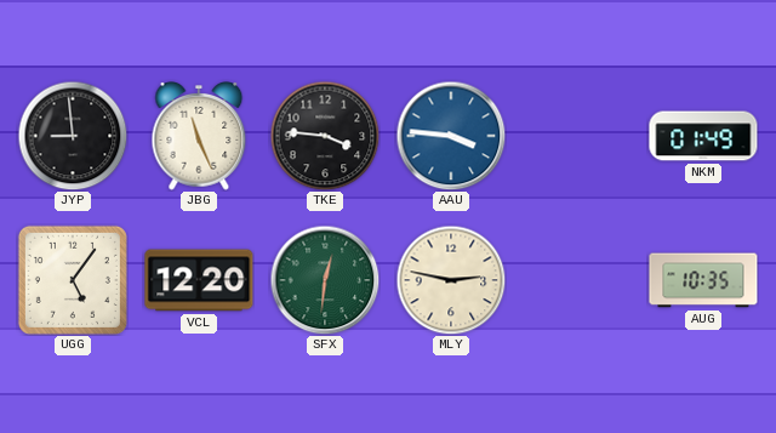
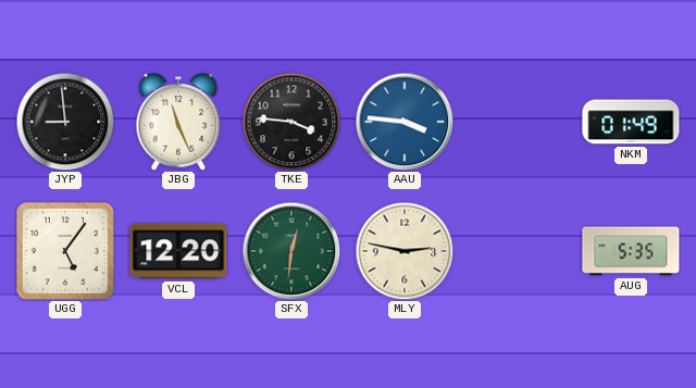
AUG: 10:35 -> 5:35 (631, 251)
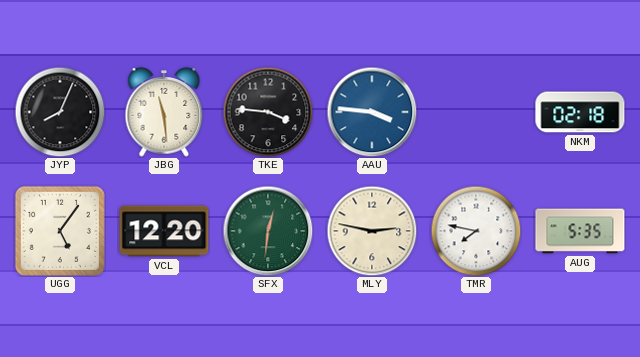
JYP: 8:59 -> 8:04 (60, 112)
JBG: 11:26 -> 11:29 (164, 113)
NKM: 01:49 -> 02:18 (580, 112)
TMR: none -> 7:47 (476, 231)
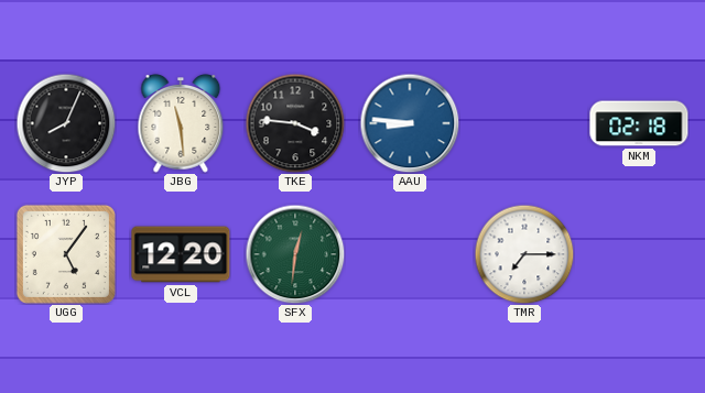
AAU: 3:46 -> 8:46 (410, 123)
MLY: 2:47 -> none (372, 231)
TMR: 7:47 -> 7:15 (524, 254)
AUG: 5:35 -> none (580, 231)
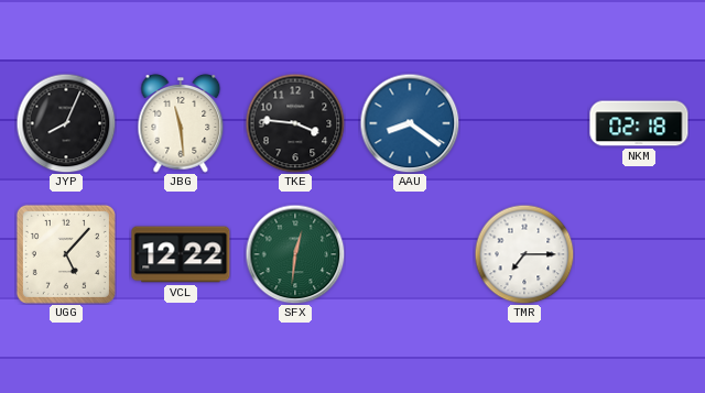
AAU: 8:46 -> 8:21 (410, 123)
UGG: 5:06 -> 5:07 (66, 254)
VCL: 12:20 -> 12:22 (181, 254)
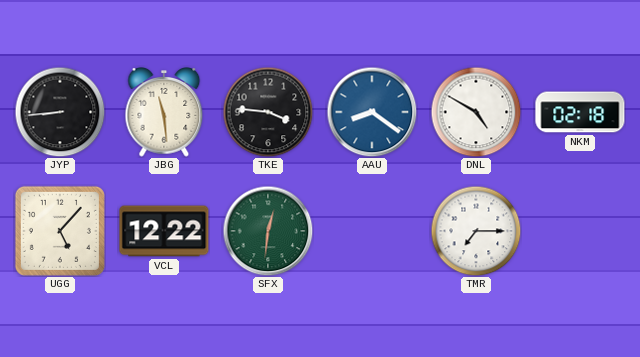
JYP: 8:04 -> 8:44 (60, 112)
DNL: none -> 4:50 (476, 112)
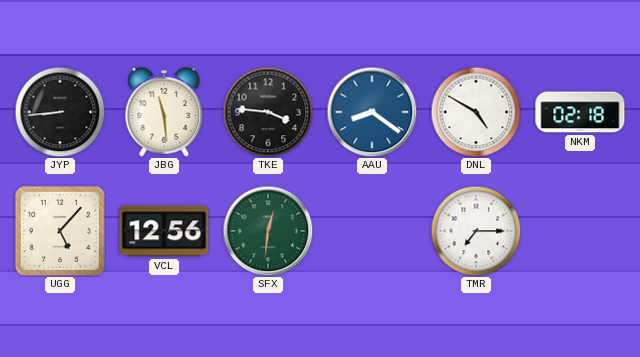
VCL: 12:22 -> 12:56 (164, 231)
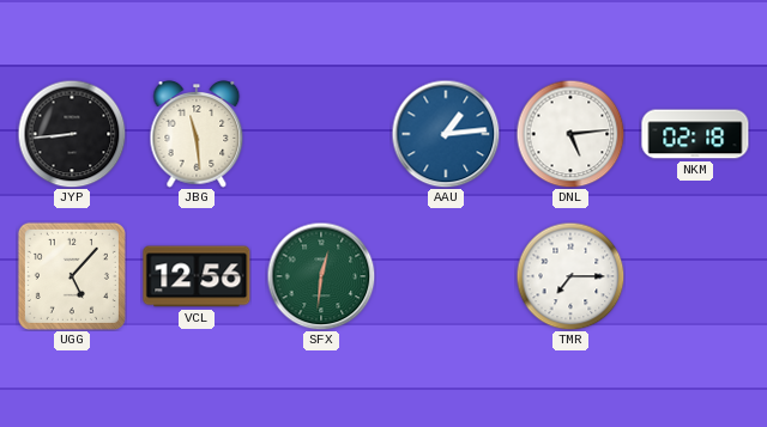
TKE: 3:46 -> none (268, 112)
AAU: 8:21 -> 1:14 (446, 134)
DNL: 4:50 -> 5:14 (570, 134)
